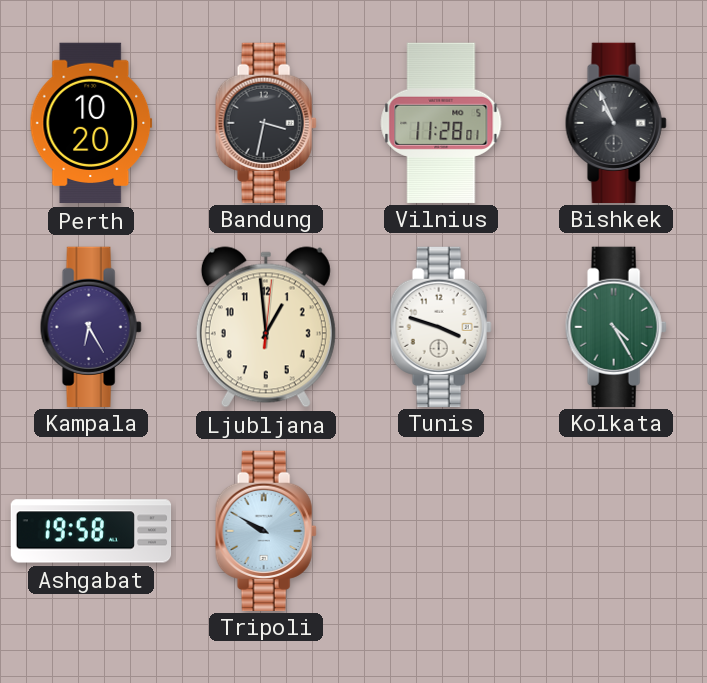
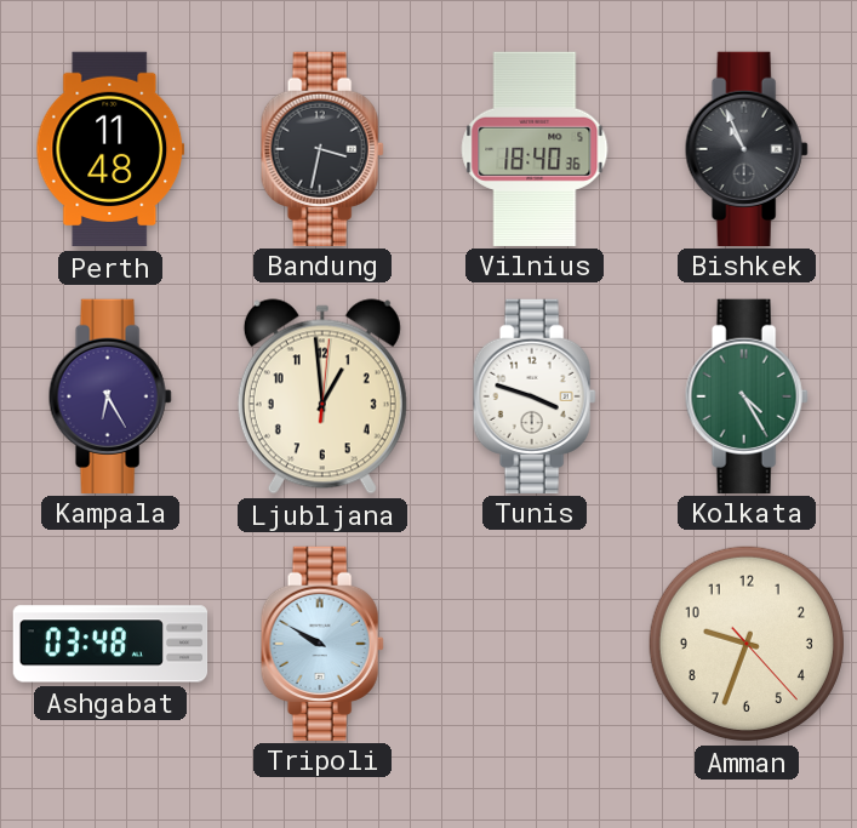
Perth: 10:20 -> 11:48 (110, 149)
Vilnius: 11:28 -> 18:40 (535, 148)
Ashgabat: 19:58 -> 03:48 (110, 644)
Amman: none -> 9:33 (747, 644)
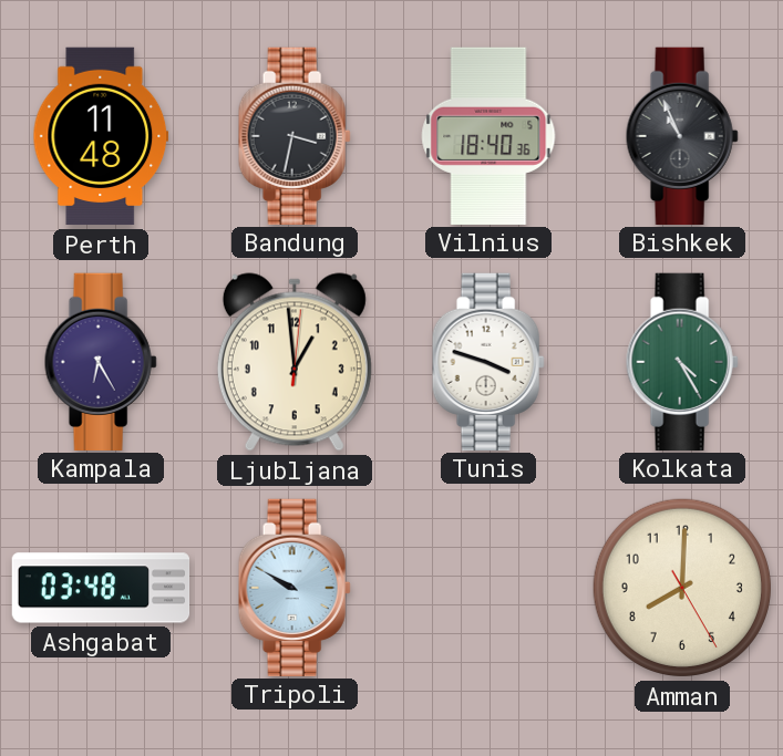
Amman: 9:33 -> 8:00 (682, 588)
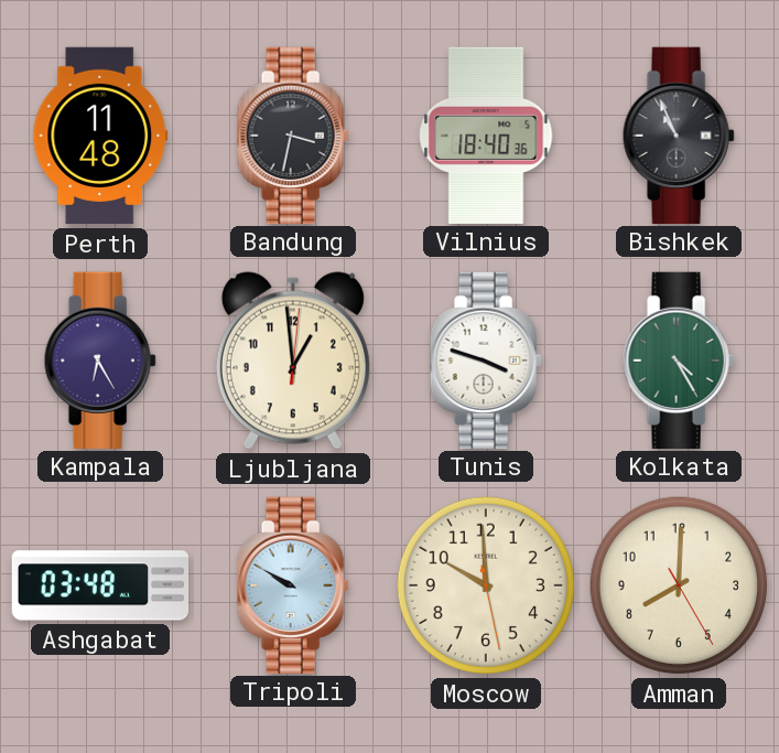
Moscow: none -> 9:59 (486, 585)
